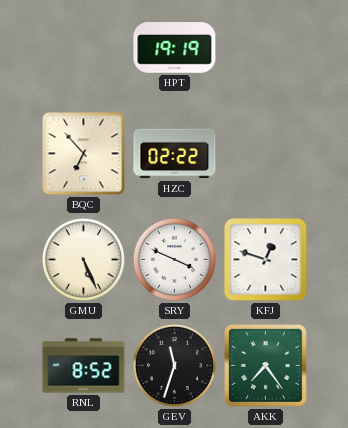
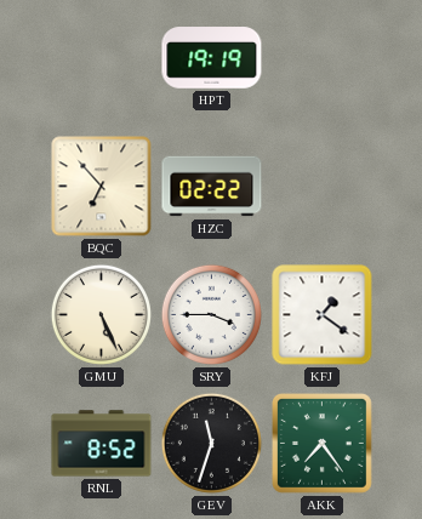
SRY: 3:49 -> 3:45 (211, 314)
KFJ: 12:48 -> 1:21 (323, 315)
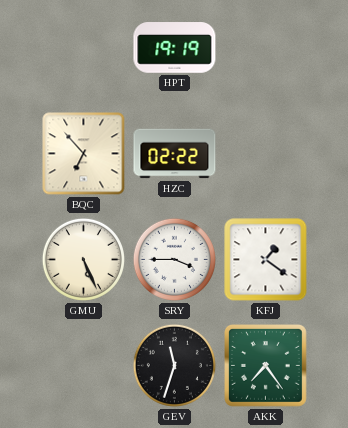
RNL: 8:52 -> none (102, 444)
